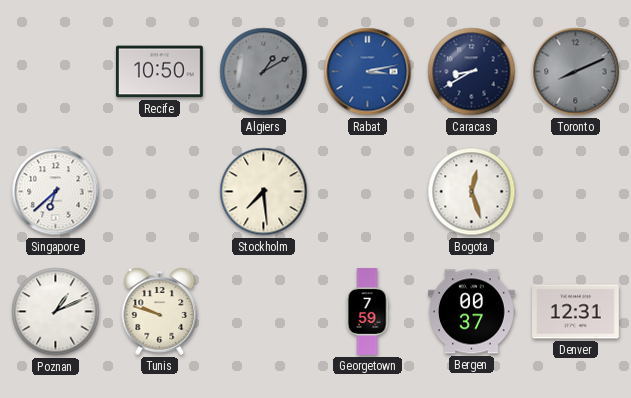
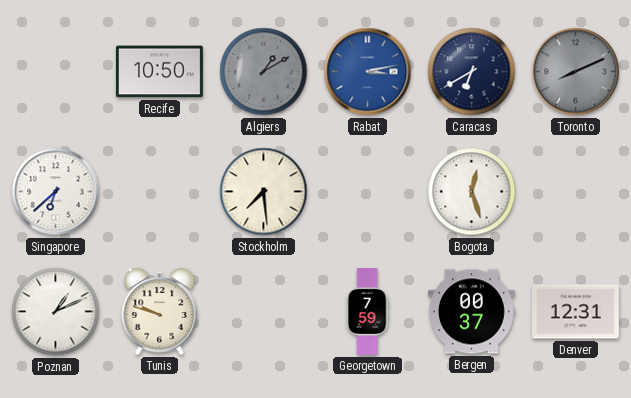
Caracas: 8:40 -> 6:40 (472, 72)
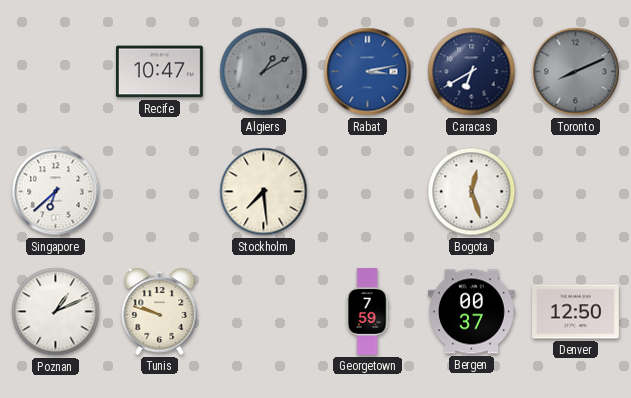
Recife: 10:50 -> 10:47 (159, 72)
Denver: 12:31 -> 12:50 (576, 312)
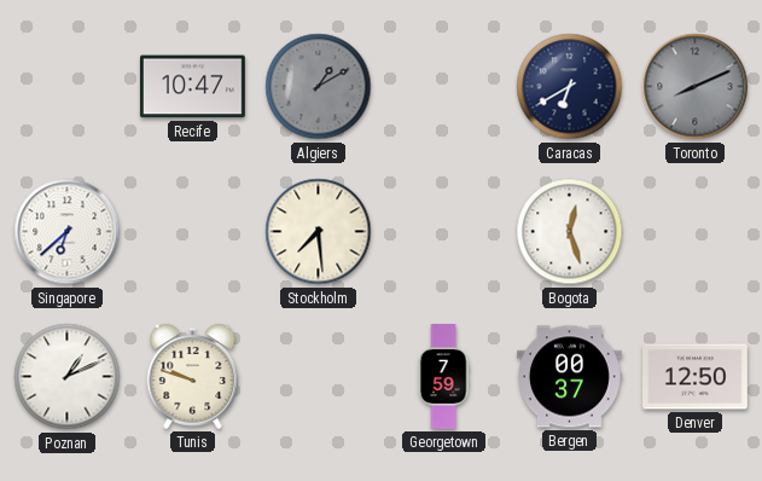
Rabat: 3:13 -> none (368, 72)
